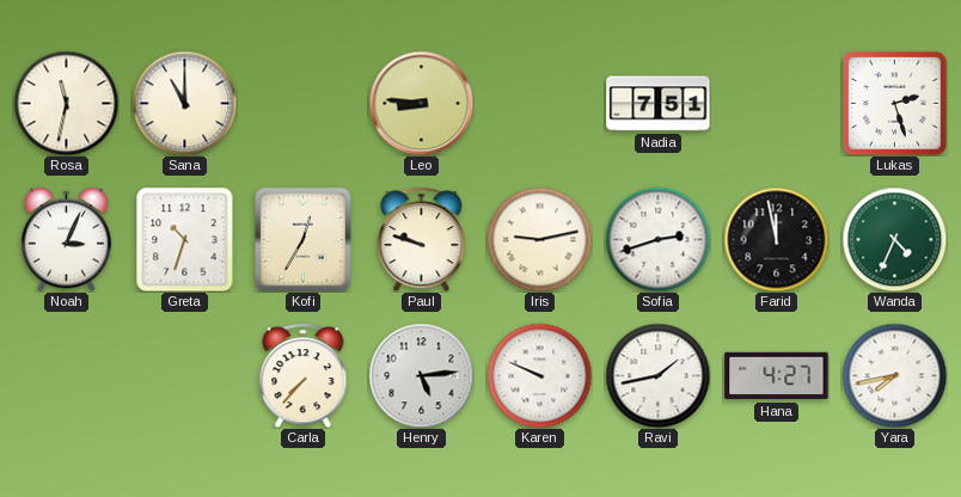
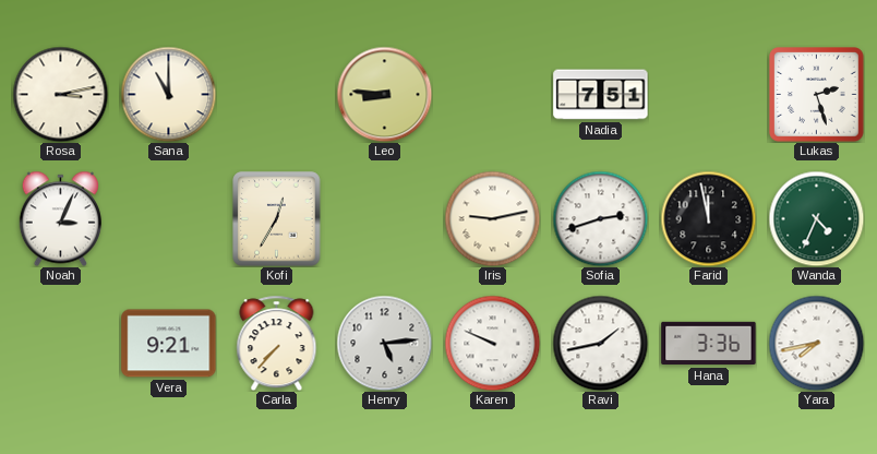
Rosa: 11:32 -> 3:13 (60, 94)
Greta: 10:33 -> none (185, 239)
Paul: 9:48 -> none (422, 239)
Vera: none -> 9:21 (169, 344)
Hana: 4:27 -> 3:36 (709, 344)
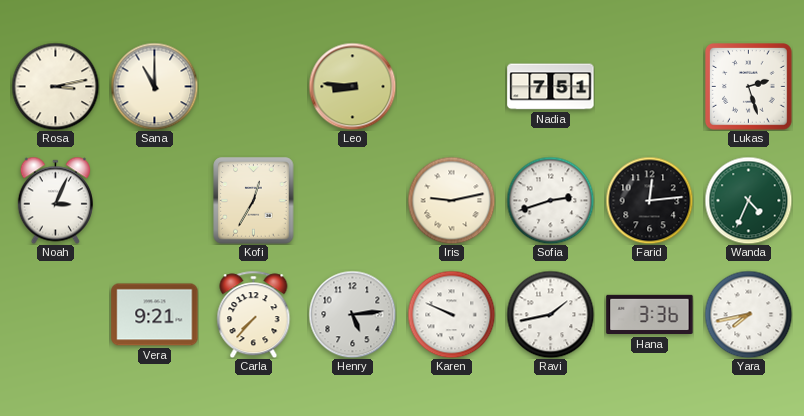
Farid: 11:58 -> 12:14 (649, 200)
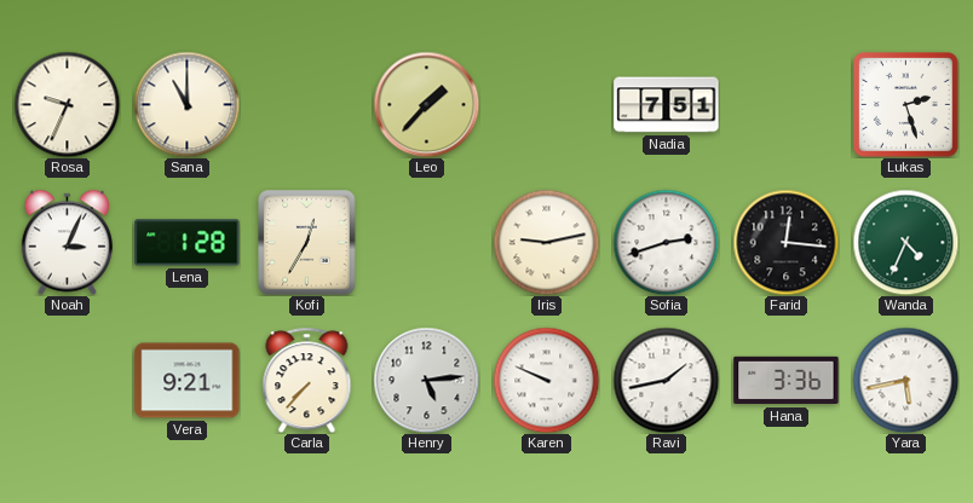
Rosa: 3:13 -> 9:34 (67, 104)
Leo: 8:46 -> 1:37 (426, 104)
Lena: none -> 1:28 (188, 243)
Farid: 12:14 -> 12:16 (785, 242)
Yara: 7:43 -> 5:43 (905, 380)
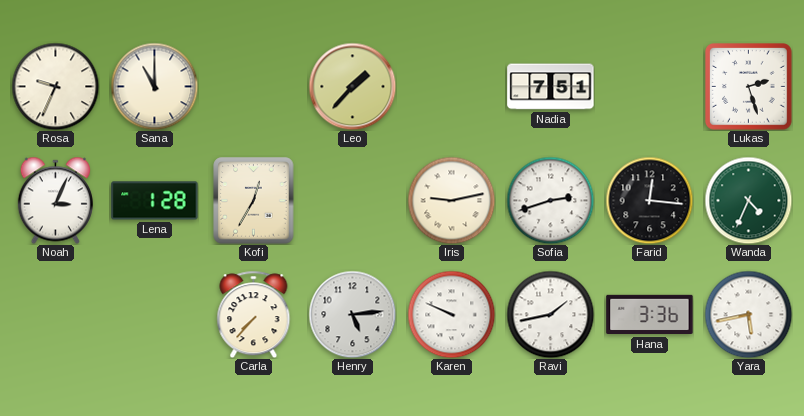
Vera: 9:21 -> none (188, 381)
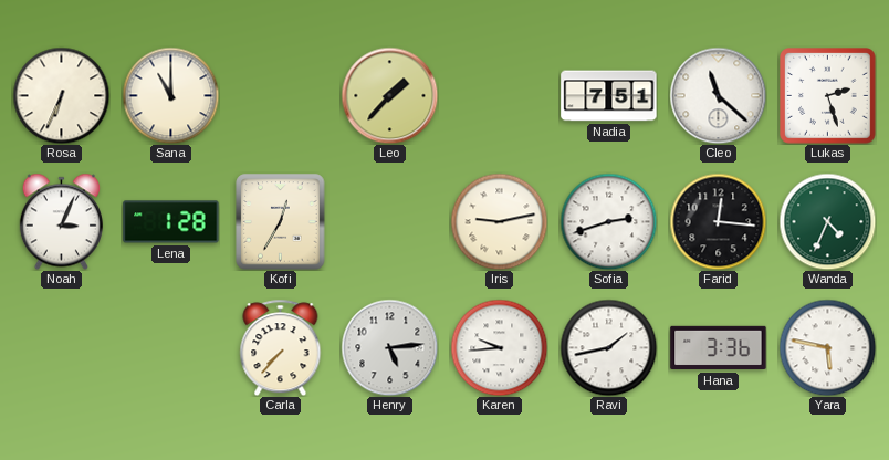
Rosa: 9:34 -> 6:34 (61, 95)
Cleo: none -> 11:22 (718, 95)
Karen: 9:49 -> 9:44 (499, 347)
Yara: 5:43 -> 5:47 (827, 347)
